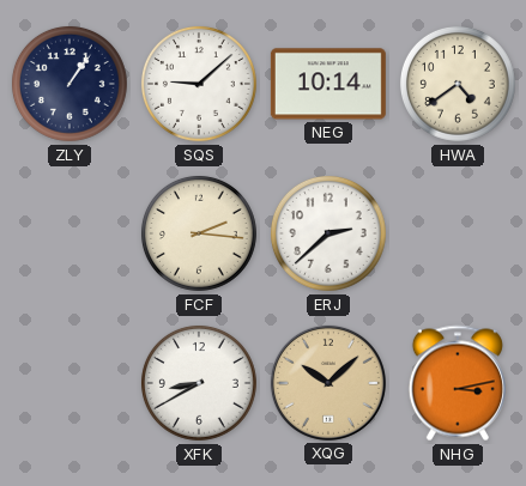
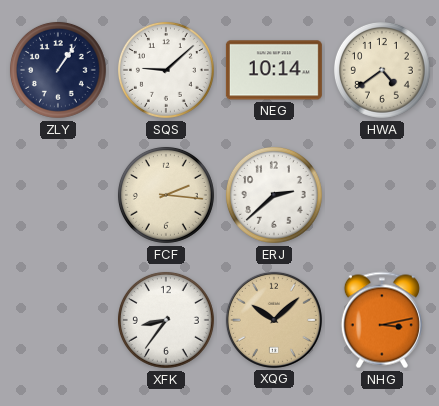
XFK: 8:40 -> 8:36 (166, 320)
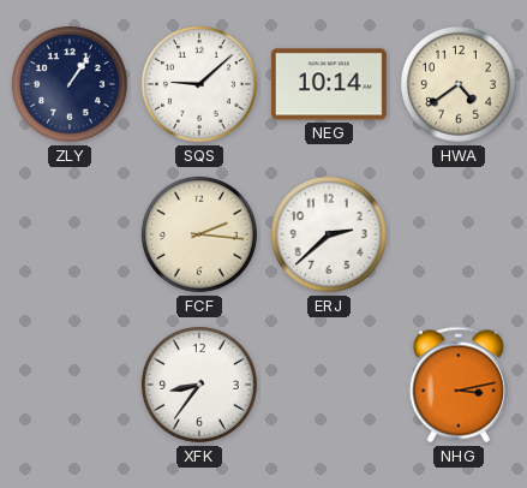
XQG: 10:08 -> none (274, 320)
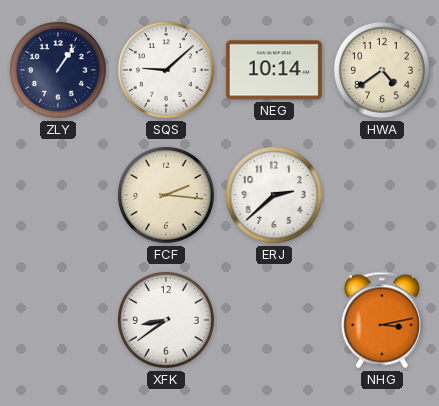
XFK: 8:36 -> 8:39 (166, 320)
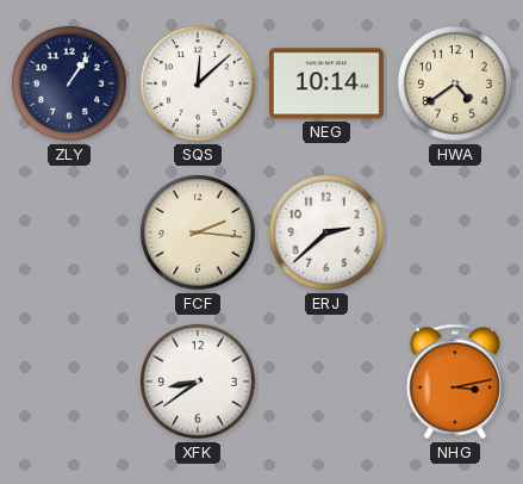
SQS: 9:08 -> 12:08 (198, 83)
